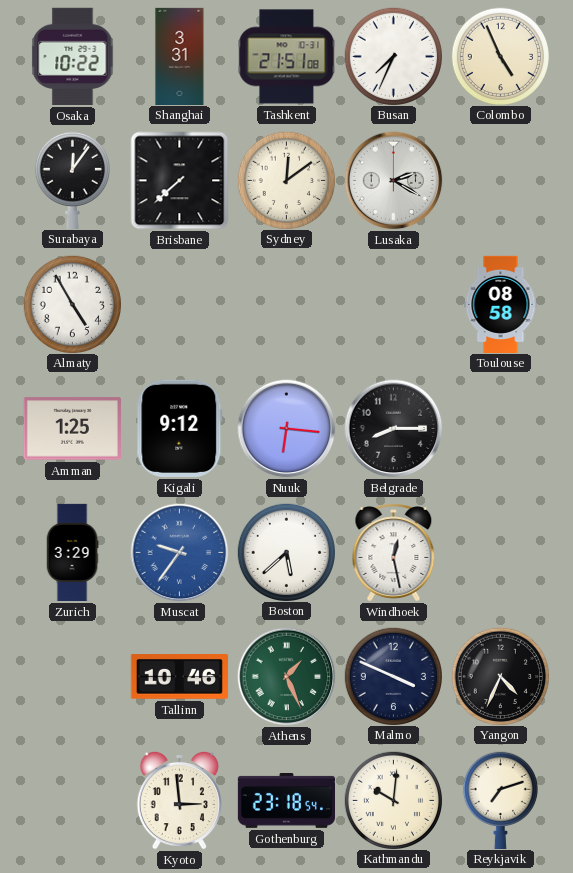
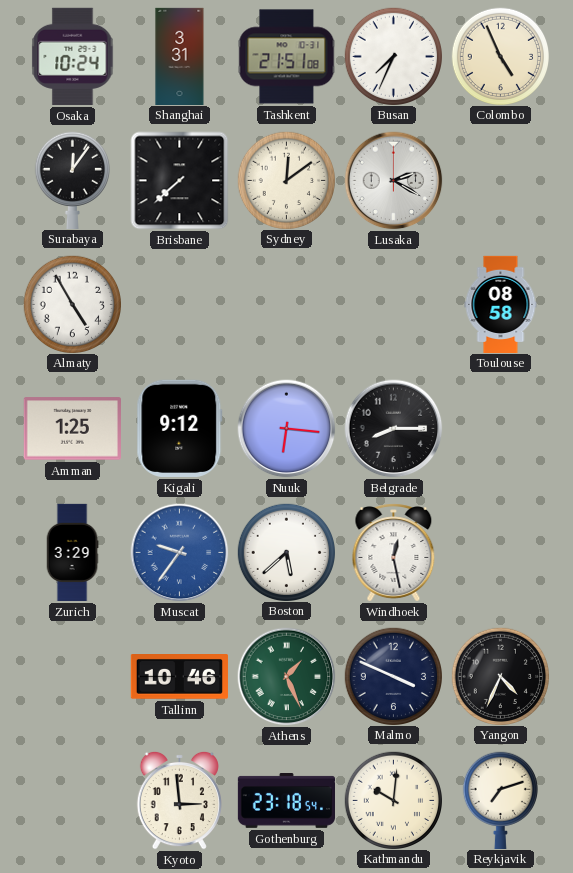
Osaka: 10:22 -> 10:24 (73, 56)
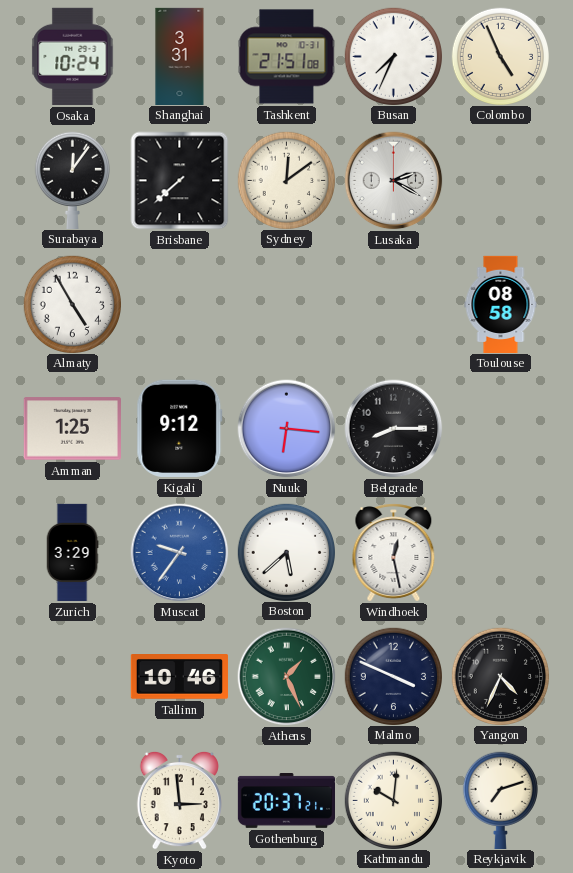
Gothenburg: 23:18 -> 20:37 (286, 801)
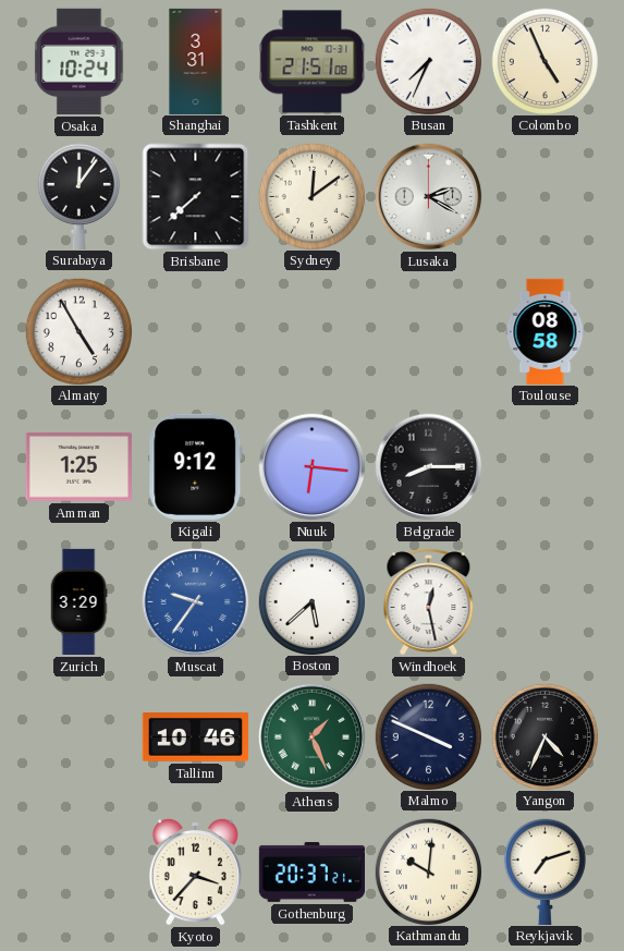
Kyoto: 2:59 -> 3:37 (195, 871)
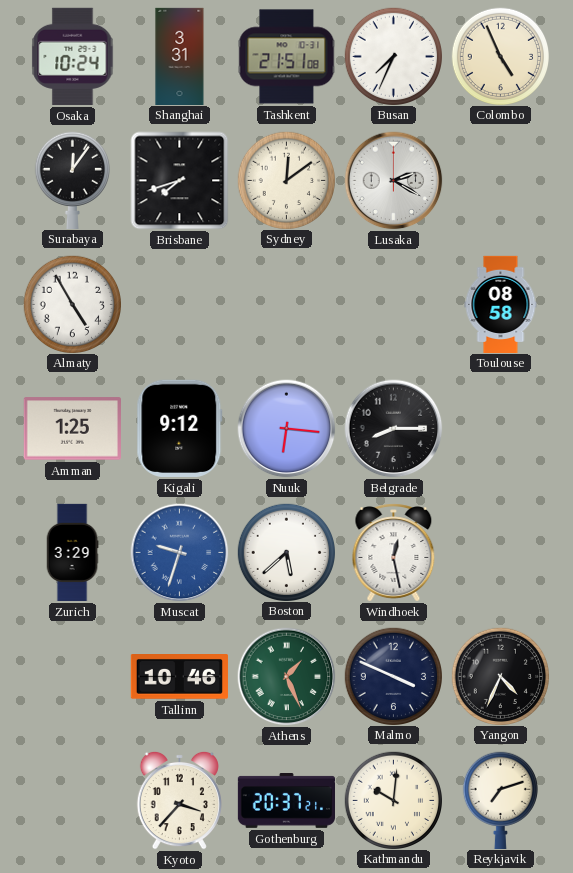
Brisbane: 7:38 -> 7:42 (180, 181)
Muscat: 9:36 -> 9:33 (180, 553)
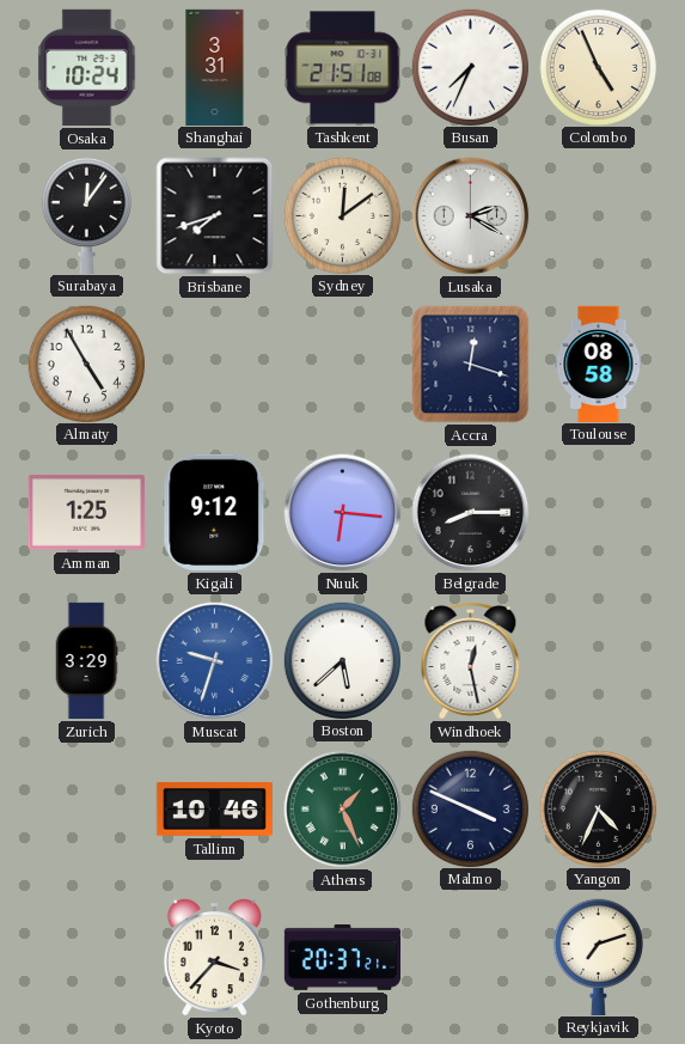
Accra: none -> 12:18 (471, 365)
Kathmandu: 10:01 -> none (393, 800)
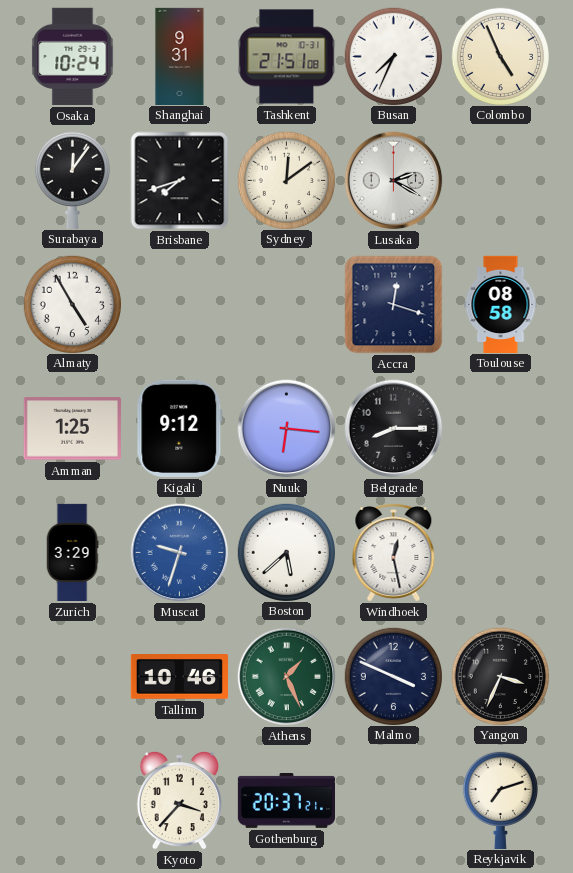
Shanghai: 3:31 -> 9:31 (180, 56)
Yangon: 4:34 -> 3:34 (500, 676)
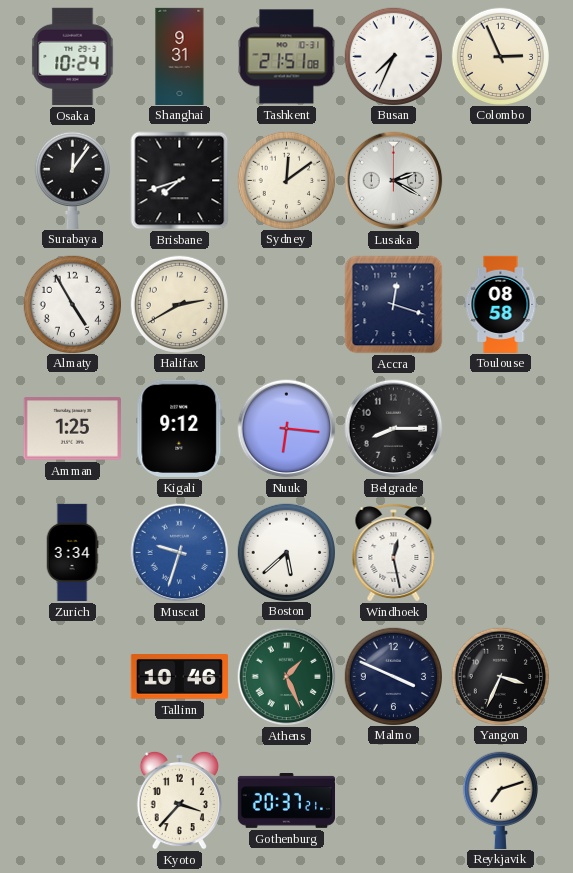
Colombo: 4:56 -> 2:56 (500, 56)
Halifax: none -> 2:40 (179, 304)
Zurich: 3:29 -> 3:34 (72, 553)
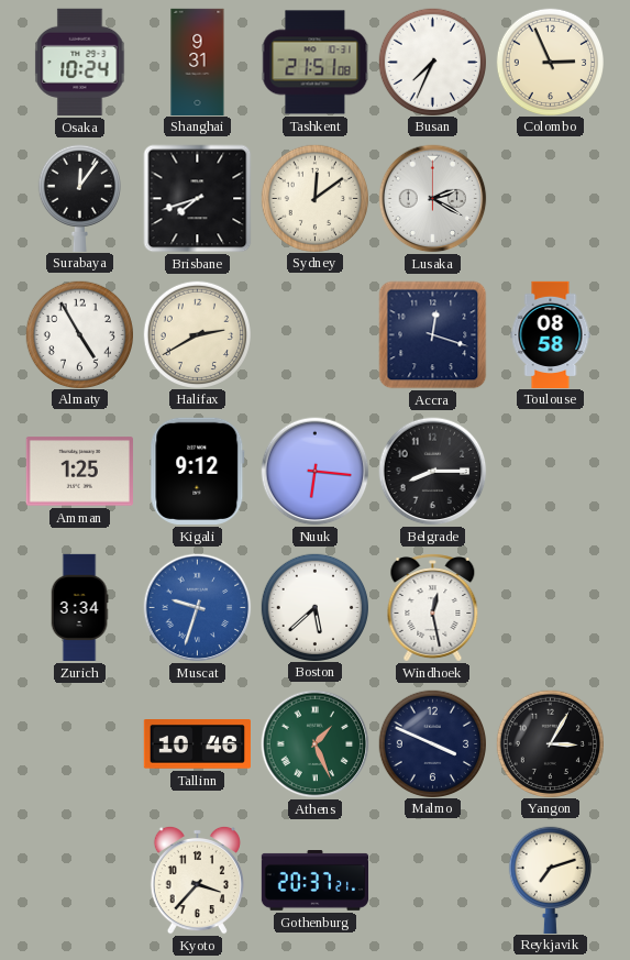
Yangon: 3:34 -> 3:05 (550, 743)
